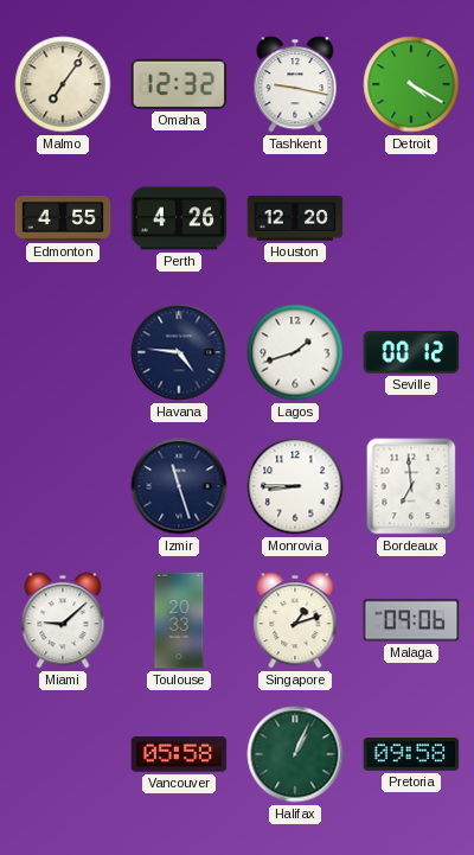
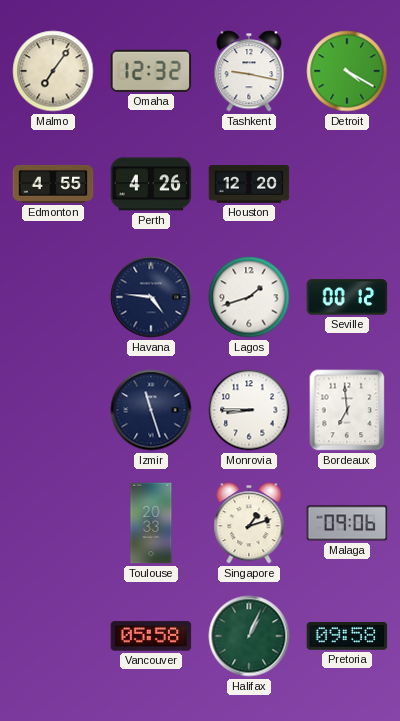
Miami: 9:08 -> none (63, 620)
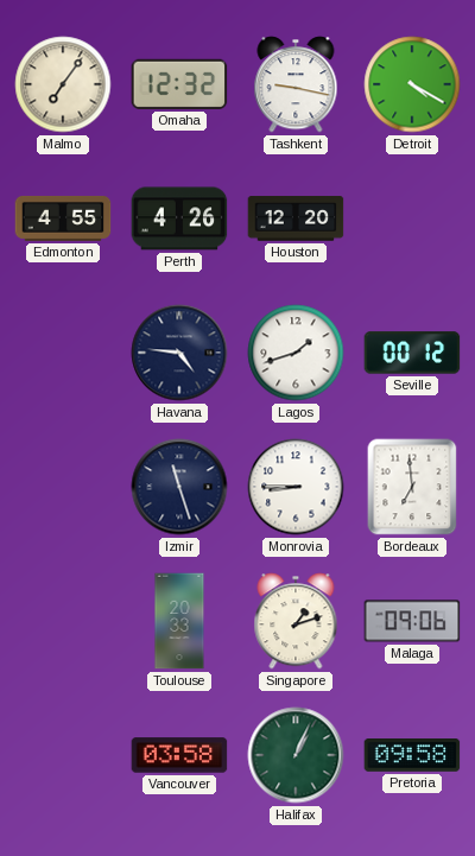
Vancouver: 05:58 -> 03:58 (179, 755)
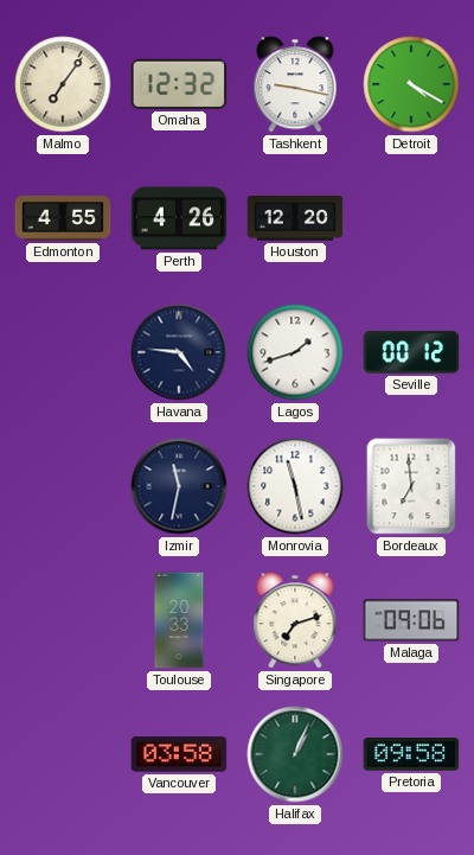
Izmir: 11:27 -> 11:32 (179, 486)
Monrovia: 8:45 -> 11:28 (295, 486)
Singapore: 1:12 -> 7:12 (295, 620)
